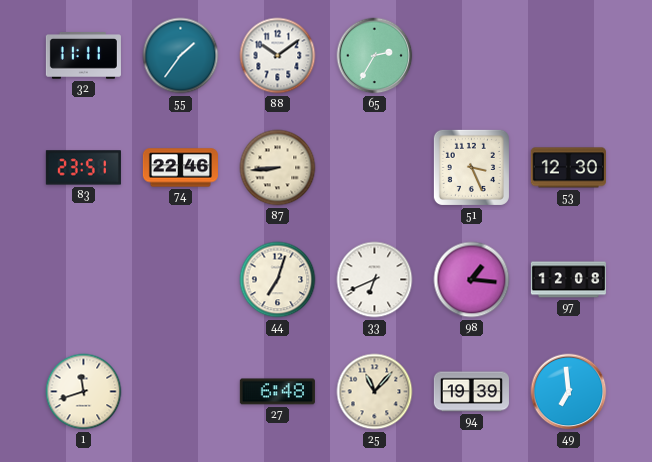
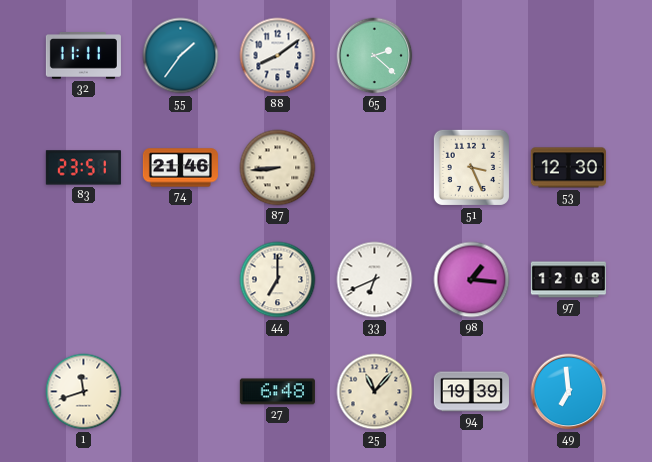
88: 10:09 -> 8:09 (278, 56)
65: 2:35 -> 2:22 (375, 56)
74: 22:46 -> 21:46 (180, 168)
44: 7:03 -> 7:00 (278, 280)
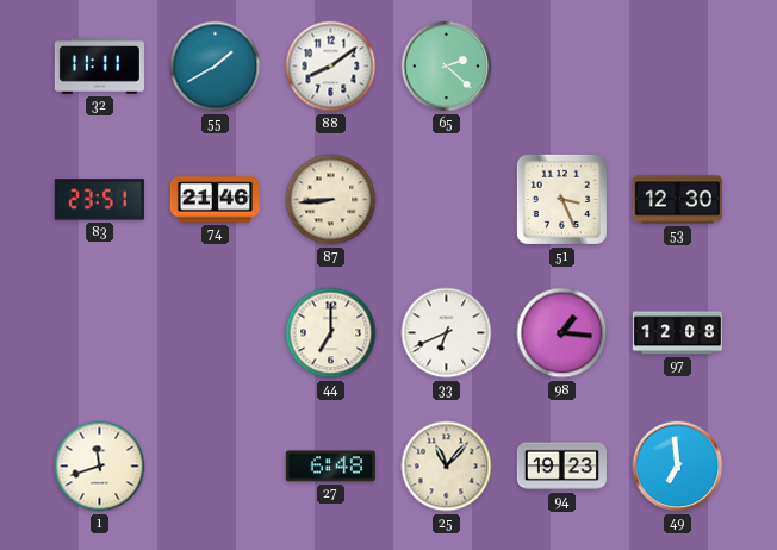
55: 1:36 -> 1:40 (216, 67)
94: 19:39 -> 19:23 (561, 467)
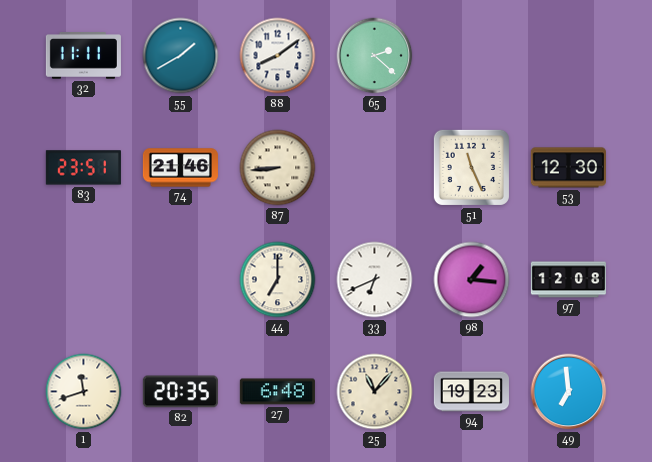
51: 3:26 -> 11:26 (471, 167)
82: none -> 20:35 (180, 392)
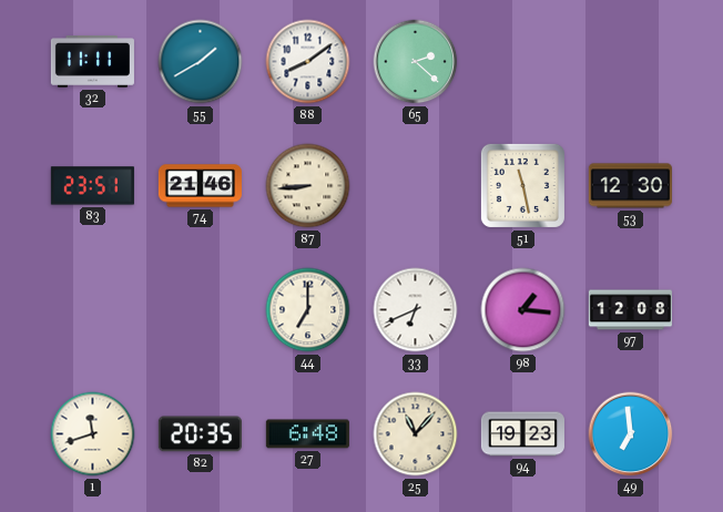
51: 11:26 -> 11:28 (522, 185)
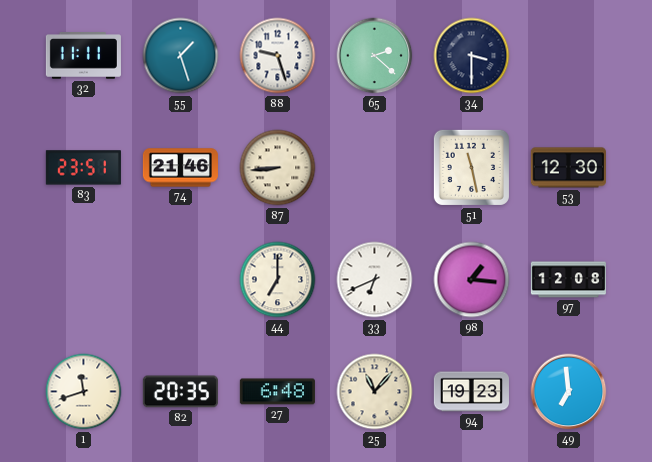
55: 1:40 -> 1:27 (181, 56)
88: 8:09 -> 9:27 (278, 56)
34: none -> 3:30 (472, 56)
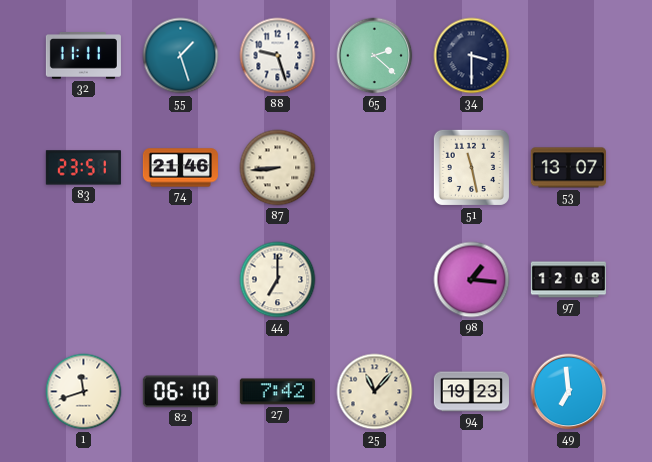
53: 12:30 -> 13:07 (568, 168)
33: 6:41 -> none (375, 280)
82: 20:35 -> 06:10 (180, 392)
27: 6:48 -> 7:42 (277, 392)
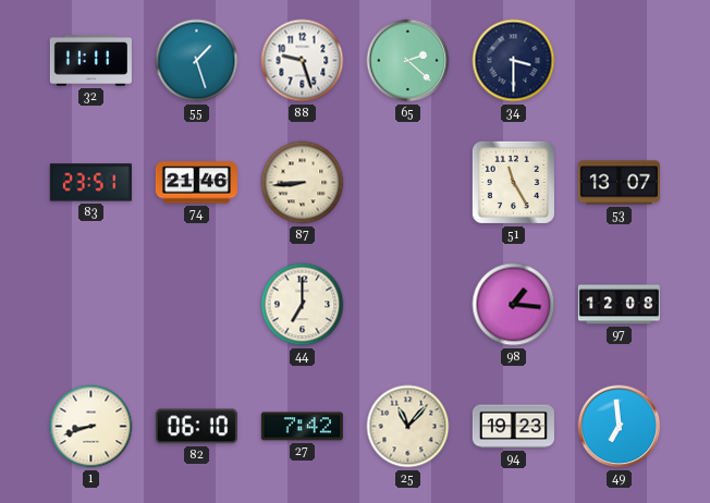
51: 11:28 -> 11:25 (513, 182)
1: 11:42 -> 8:42 (91, 427)
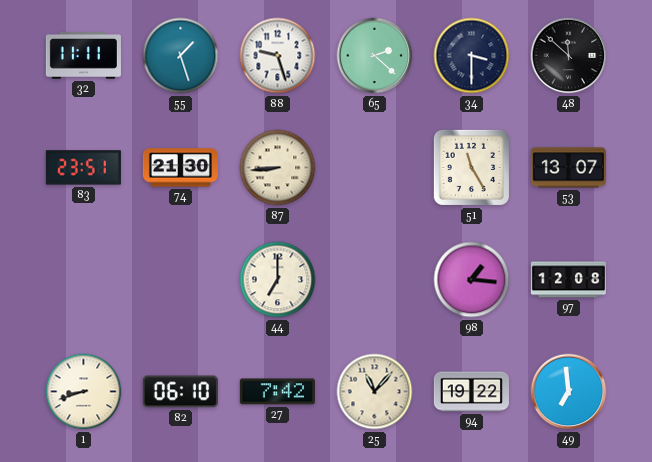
48: none -> 11:52 (569, 56)
74: 21:46 -> 21:30 (180, 168)
94: 19:23 -> 19:22 (471, 392)
